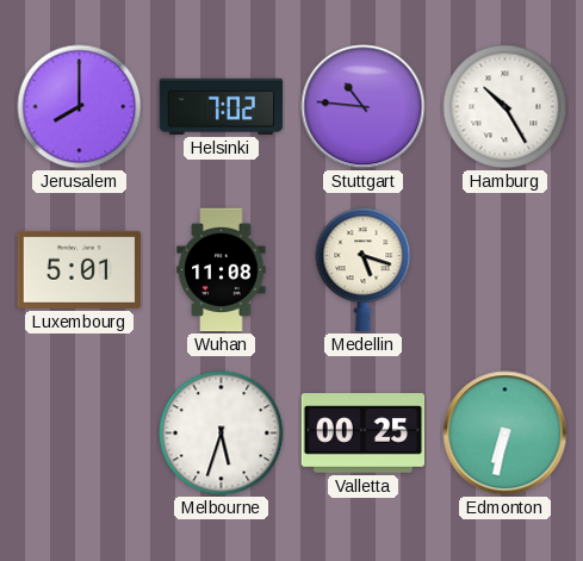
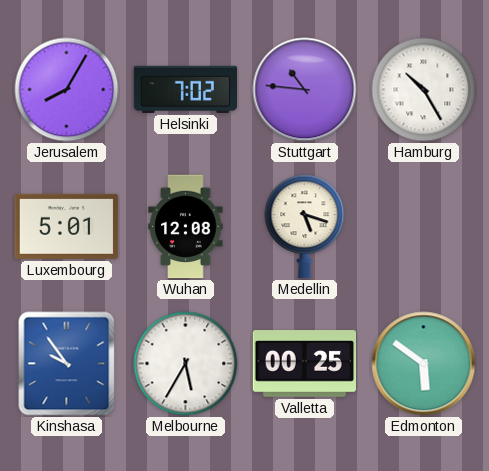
Jerusalem: 8:00 -> 8:05 (67, 90)
Wuhan: 11:08 -> 12:08 (186, 227)
Kinshasa: none -> 9:54 (67, 364)
Melbourne: 5:33 -> 5:35 (186, 364)
Edmonton: 6:32 -> 5:51 (424, 364)
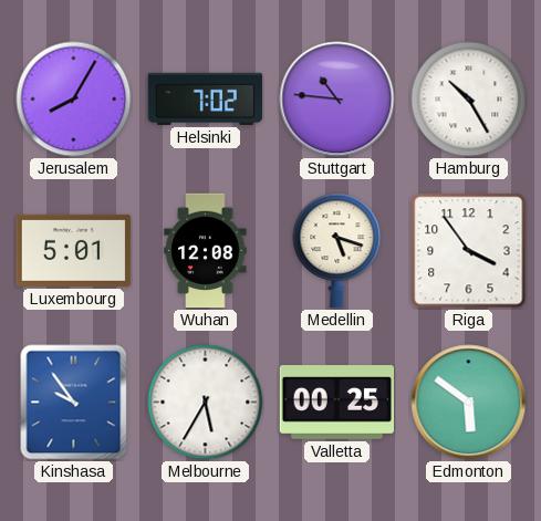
Riga: none -> 3:54 (469, 251)
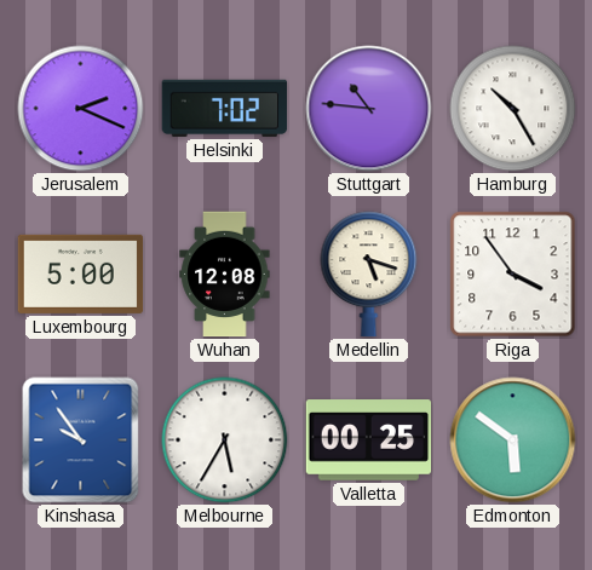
Jerusalem: 8:05 -> 2:19 (81, 109)
Luxembourg: 5:01 -> 5:00 (81, 274)
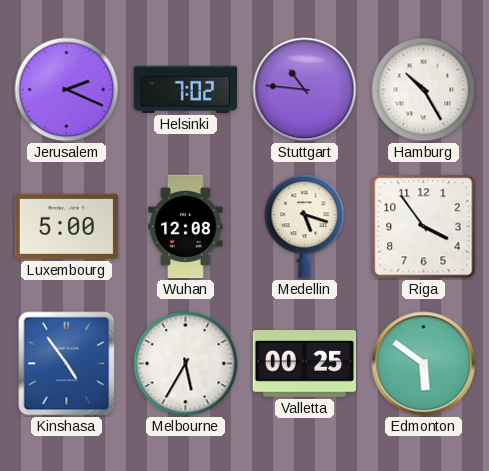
Kinshasa: 9:54 -> 4:54 (67, 364)
